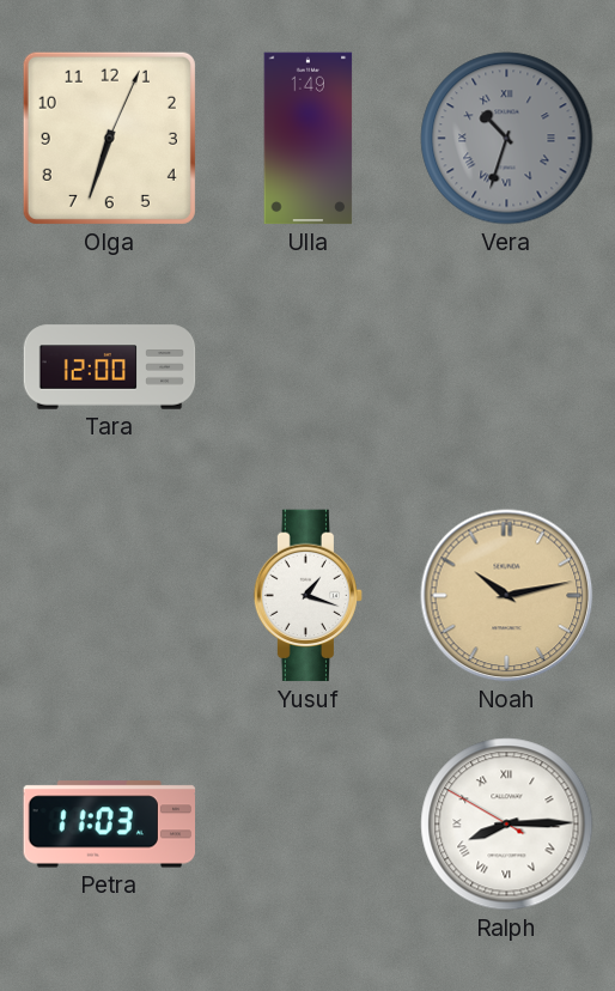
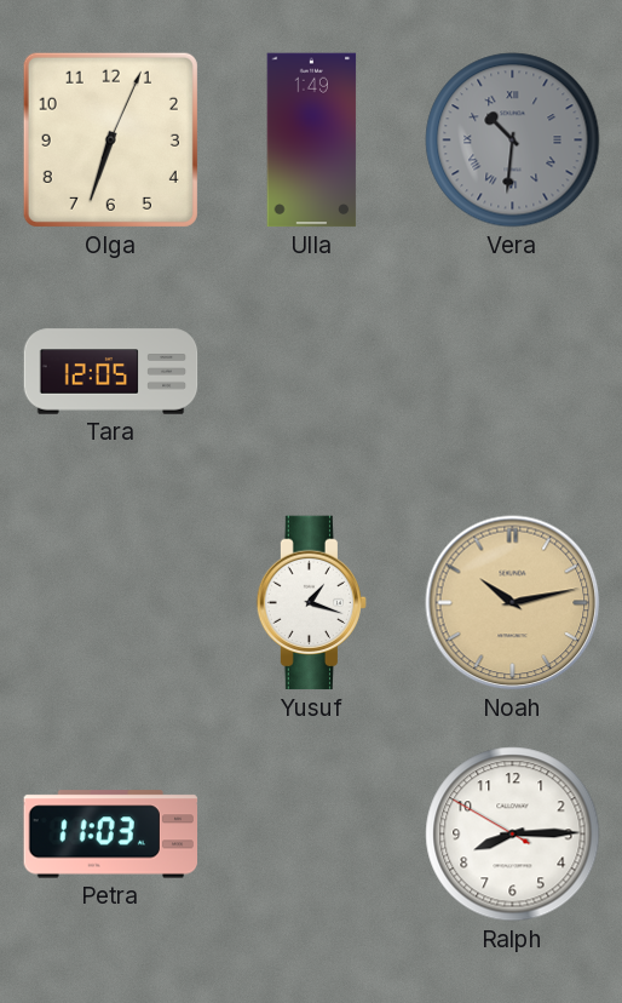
Vera: 10:33 -> 10:31 (513, 141)
Tara: 12:00 -> 12:05 (111, 372)
Ralph numerals: Roman -> Arabic (513, 835)
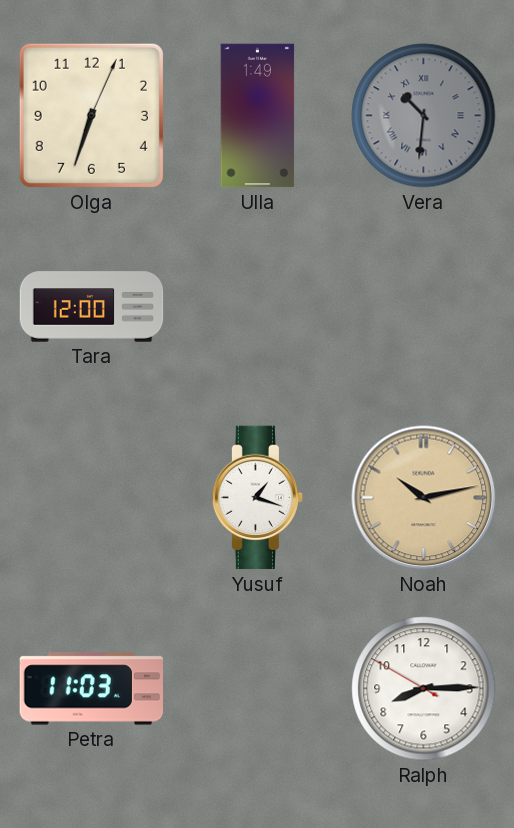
Tara: 12:05 -> 12:00 (92, 307)
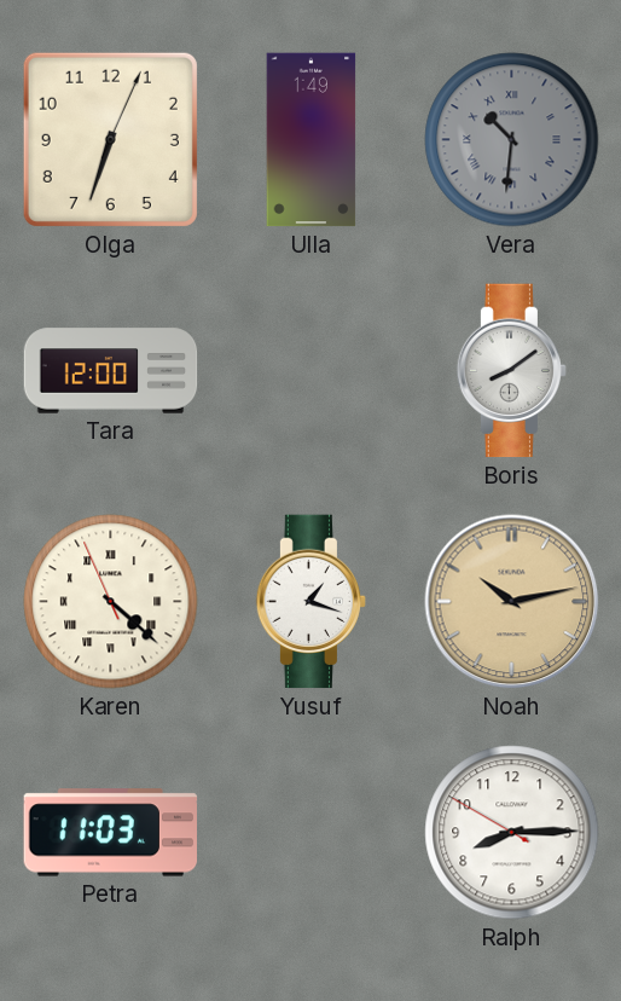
Boris: none -> 8:09 (512, 371)
Karen: none -> 4:21 (111, 602)
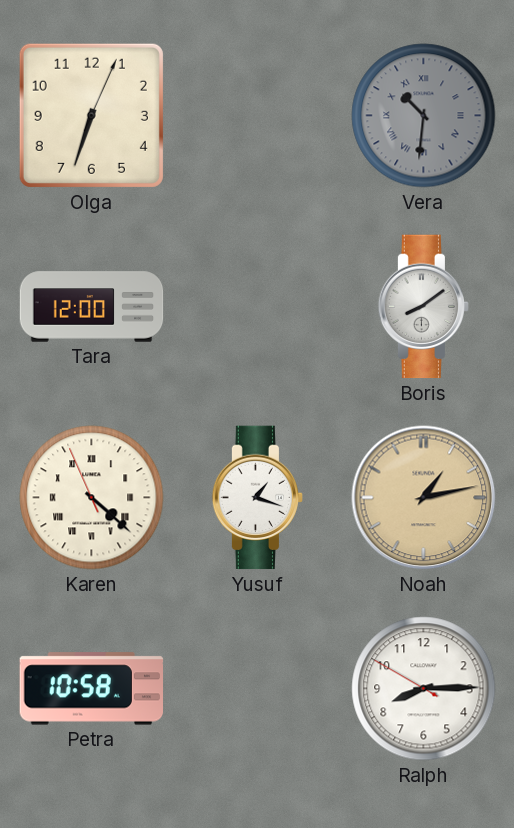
Ulla: 1:49 -> none (312, 140)
Noah: 10:13 -> 1:13 (424, 498)
Petra: 11:03 -> 10:58 (92, 689)
